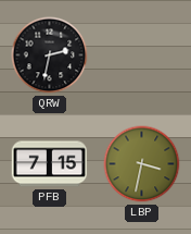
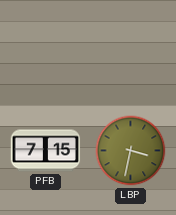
QRW: 2:32 -> none (50, 56)
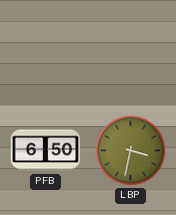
PFB: 7:15 -> 6:50 (46, 151)
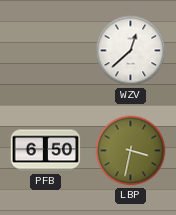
WZV: none -> 12:38 (131, 51)
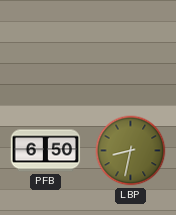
WZV: 12:38 -> none (131, 51)
LBP: 3:32 -> 8:32 (131, 151)
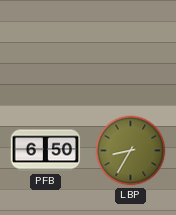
LBP: 8:32 -> 8:35 (131, 151)
